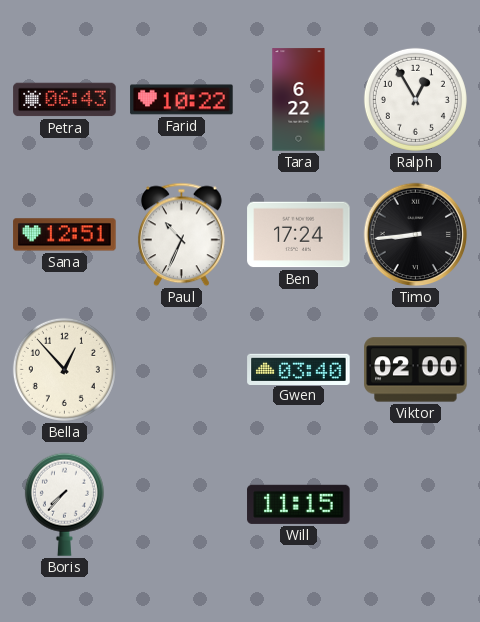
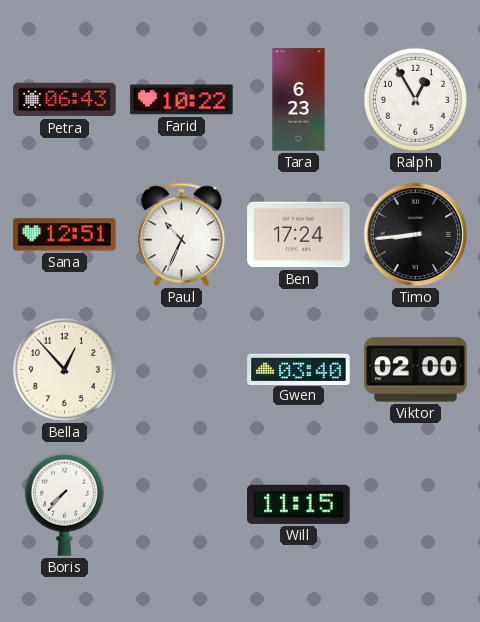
Tara: 6:22 -> 6:23 (299, 100)
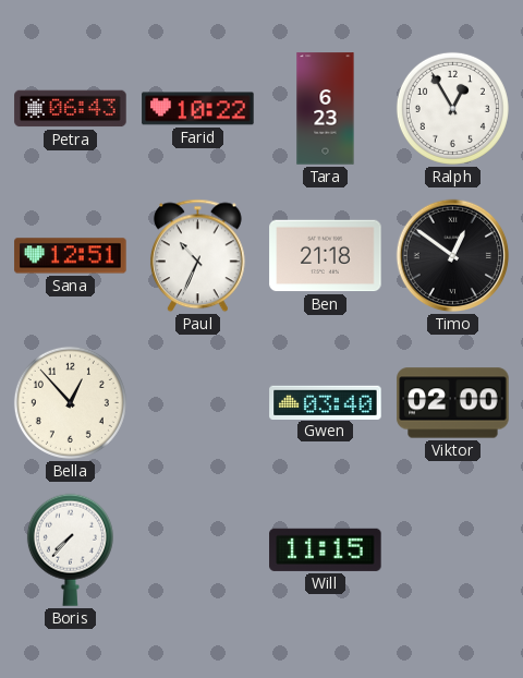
Ben: 17:24 -> 21:18 (326, 256)
Timo: 8:44 -> 12:51 (453, 256)
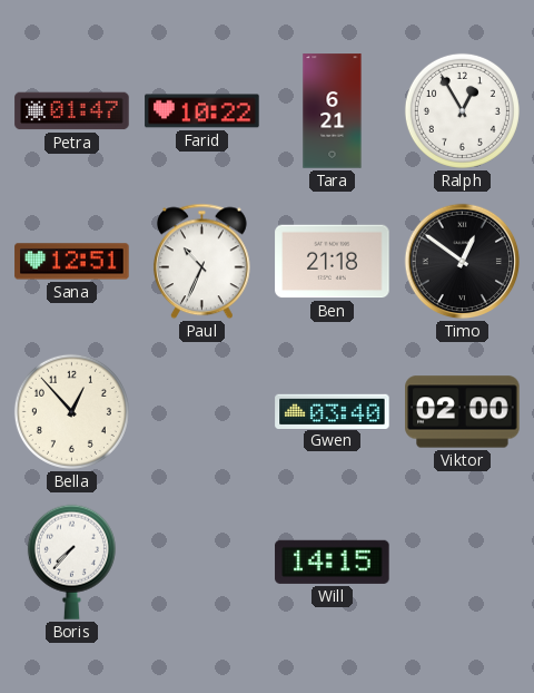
Petra: 06:43 -> 01:47 (72, 111)
Tara: 6:23 -> 6:21 (333, 111)
Will: 11:15 -> 14:15 (333, 562)
